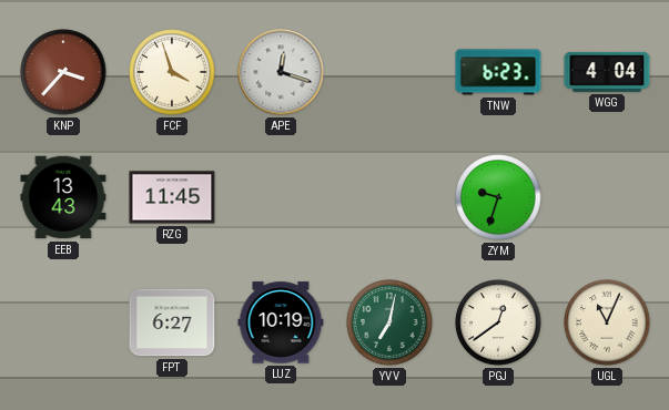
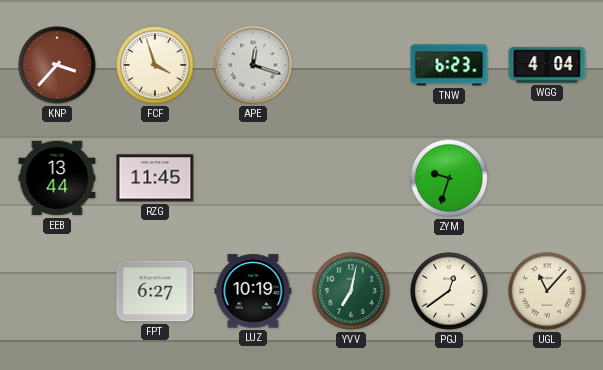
EEB: 13:43 -> 13:44 (57, 178)
UGL: 11:04 -> 11:07 (547, 291)
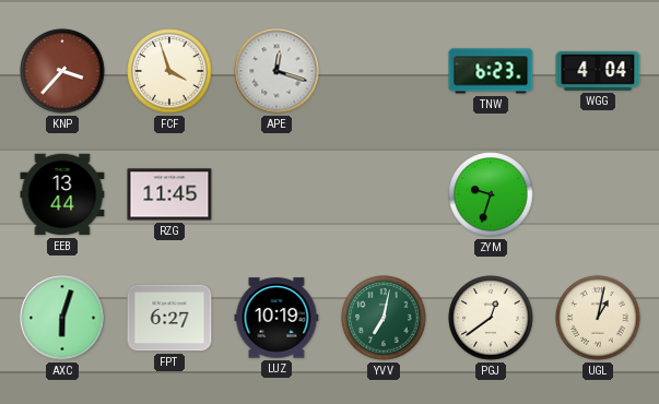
AXC: none -> 6:03 (62, 318)
UGL: 11:07 -> 1:02 (598, 318)
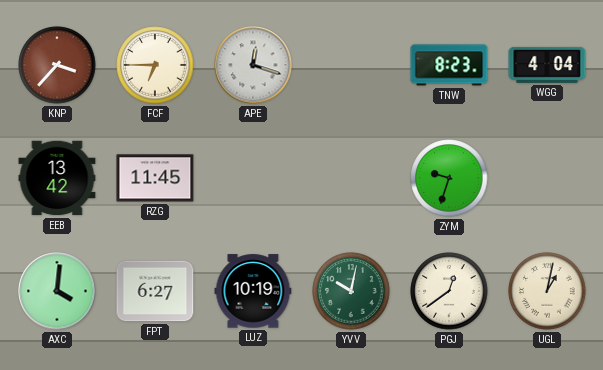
FCF: 3:57 -> 6:45 (155, 65)
TNW: 6:23 -> 8:23 (449, 65)
EEB: 13:44 -> 13:42 (57, 178)
AXC: 6:03 -> 4:01 (57, 291)
YVV: 7:02 -> 10:02 (351, 291)
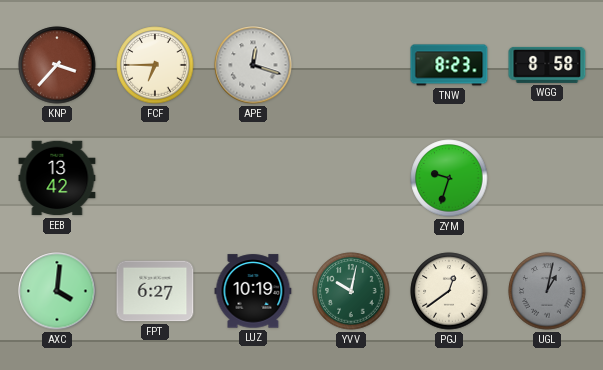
WGG: 4:04 -> 8:58 (547, 65)
RZG: 11:45 -> none (155, 178)
UGL dial: cream -> grey (547, 291)
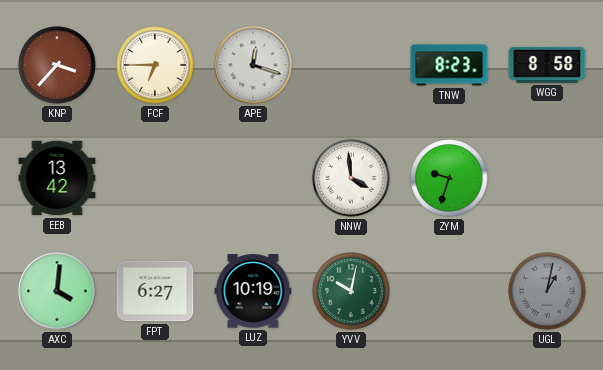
NNW: none -> 3:59 (351, 178)
PGJ: 12:39 -> none (449, 291)
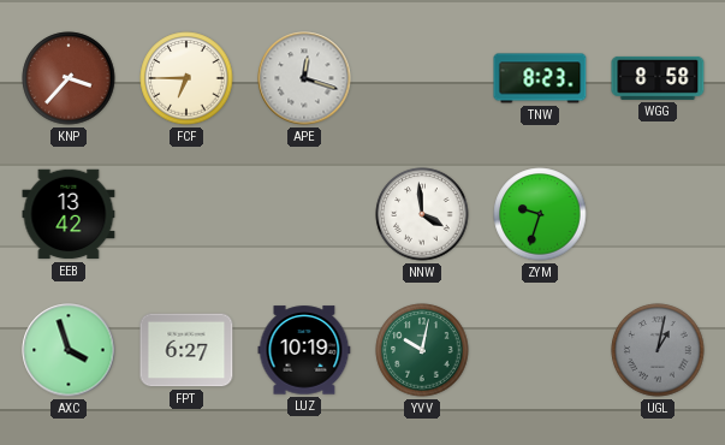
AXC: 4:01 -> 3:57 (69, 350)
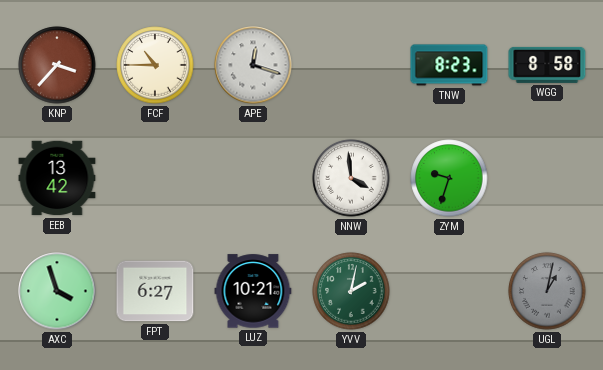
FCF: 6:45 -> 10:45 (155, 65)
LUZ: 10:19 -> 10:21 (253, 291)
YVV: 10:02 -> 2:02 (351, 291)
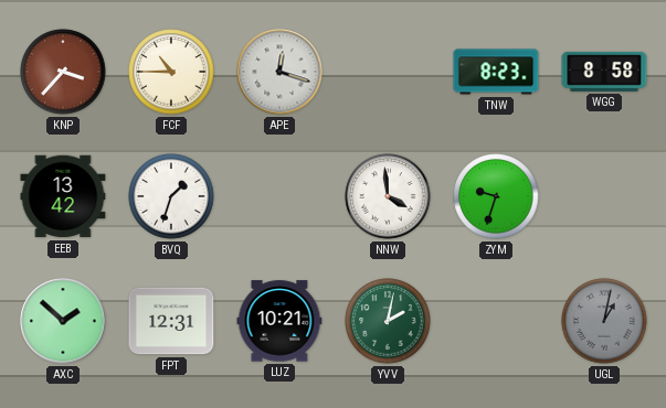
BVQ: none -> 1:33 (171, 196)
AXC: 3:57 -> 1:52 (63, 321)
FPT: 6:27 -> 12:31 (171, 321)
